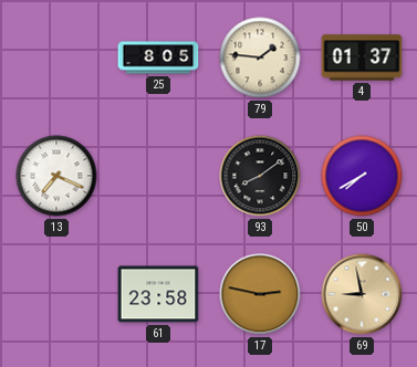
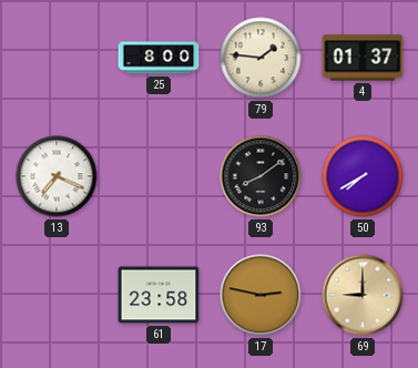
25: 8:05 -> 8:00 (159, 58)
69: 8:58 -> 9:00 (363, 295)
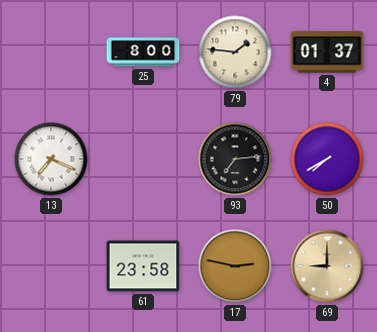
93: 8:09 -> 7:14 (235, 159)
